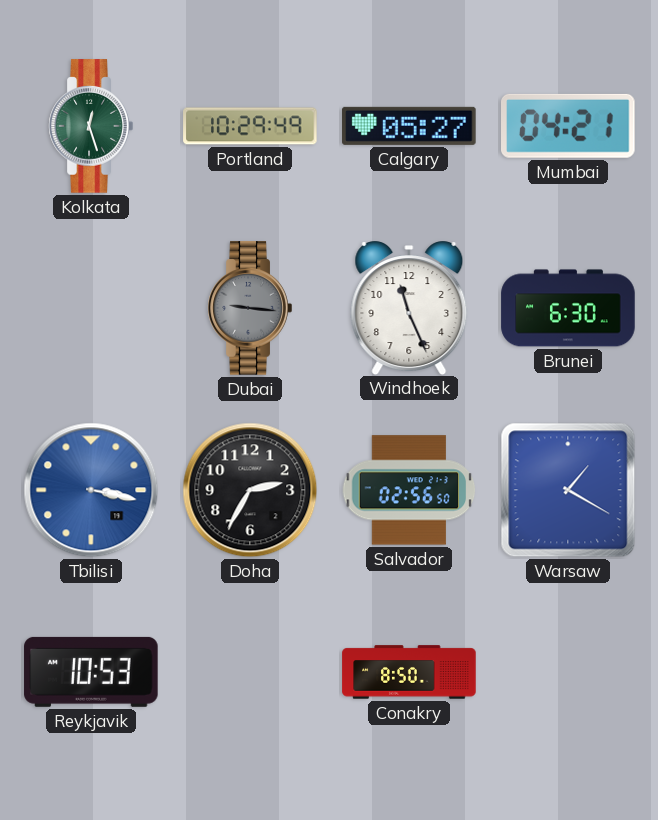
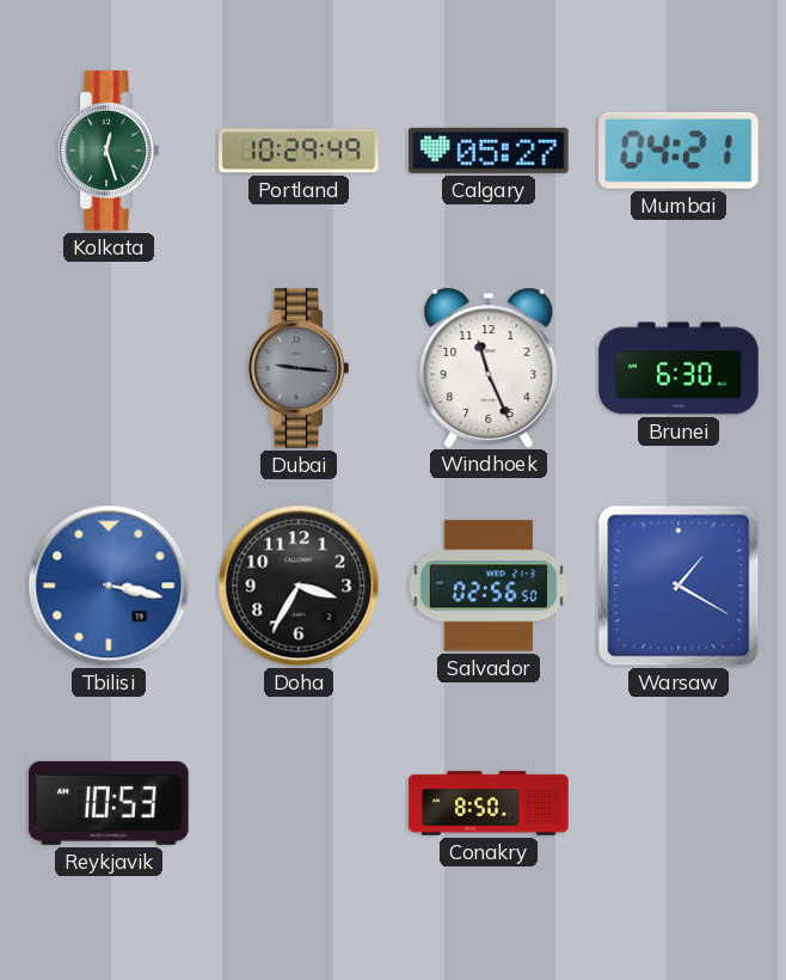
Doha: 2:35 -> 3:35 (299, 586)
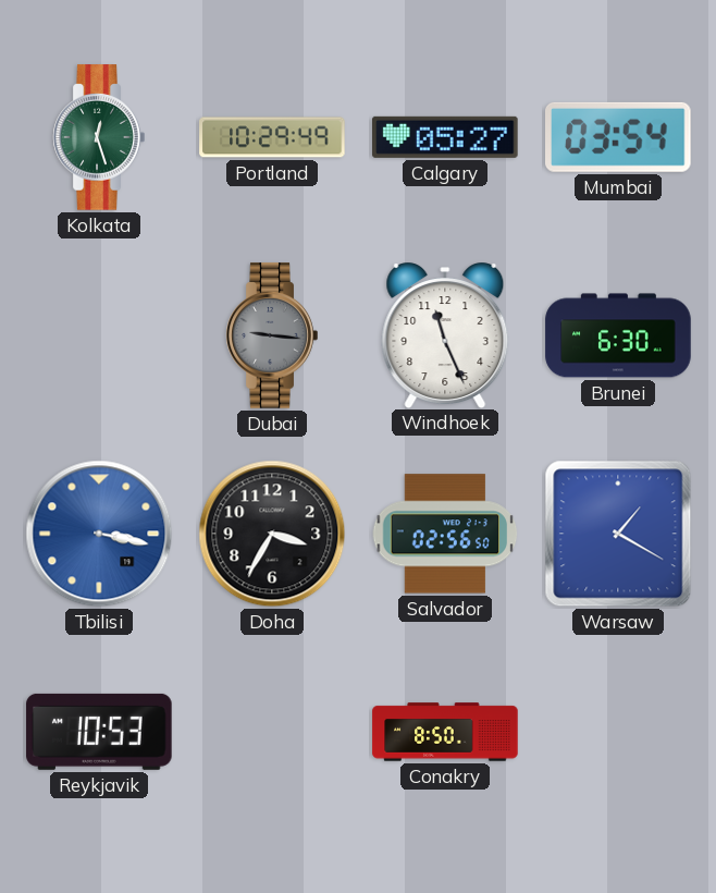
Mumbai: 04:21 -> 03:54 (619, 137)
